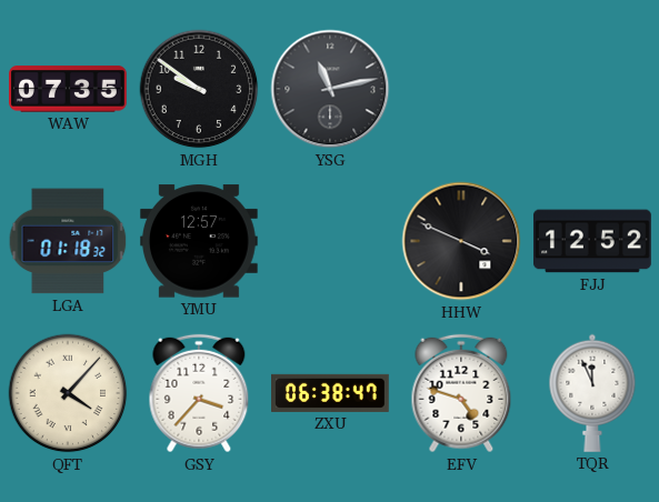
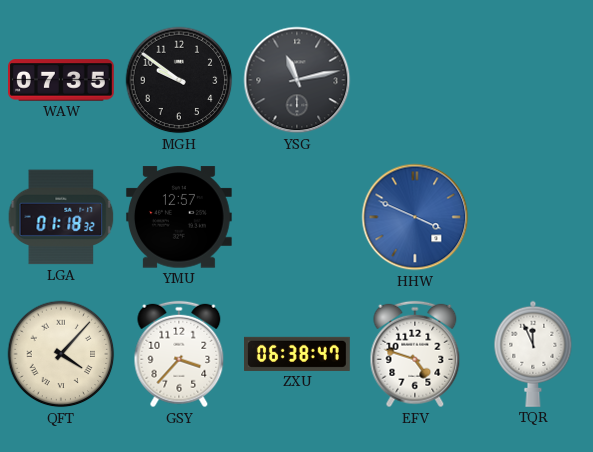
HHW dial: black -> blue (415, 217)
FJJ: 12:52 -> none (593, 241)
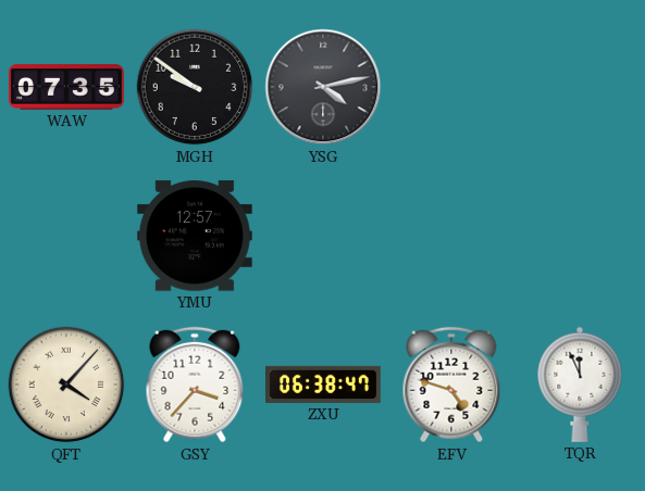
YSG: 11:13 -> 4:13 (323, 87)
LGA: 01:18 -> none (61, 217)
HHW: 3:49 -> none (415, 217)
